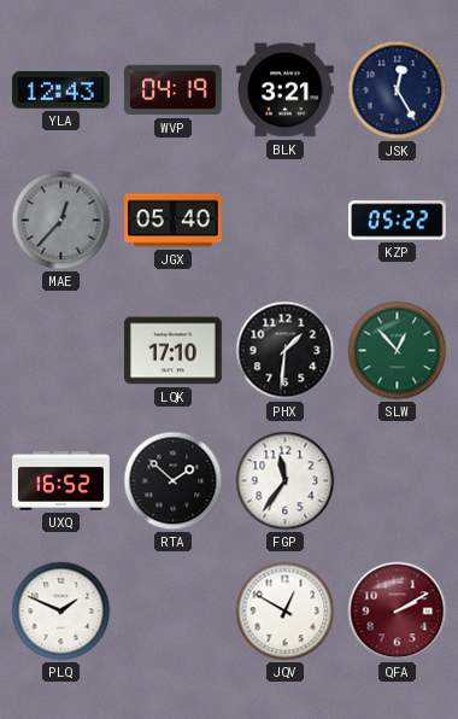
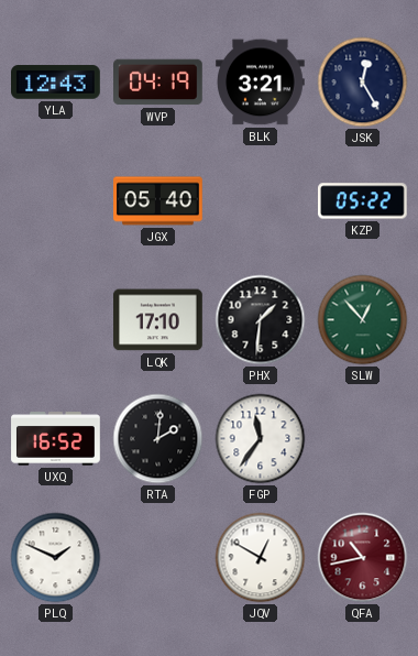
MAE: 12:37 -> none (61, 221)
RTA: 1:52 -> 2:01 (158, 439)
QFA: 2:10 -> 10:43 (363, 558)
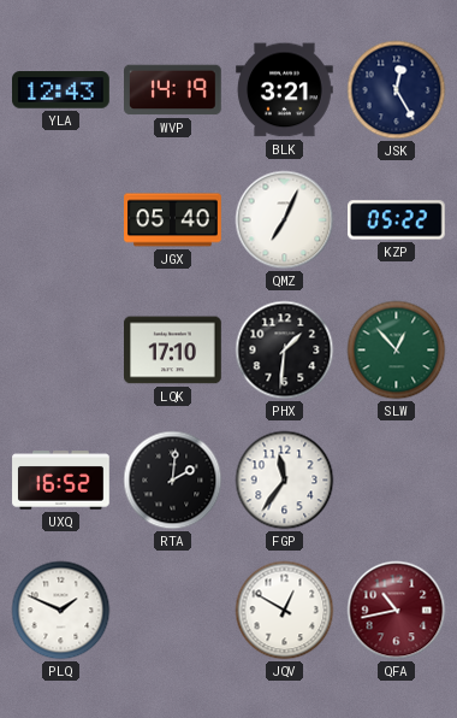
WVP: 04:19 -> 14:19 (173, 90)
QMZ: none -> 7:04 (285, 220)
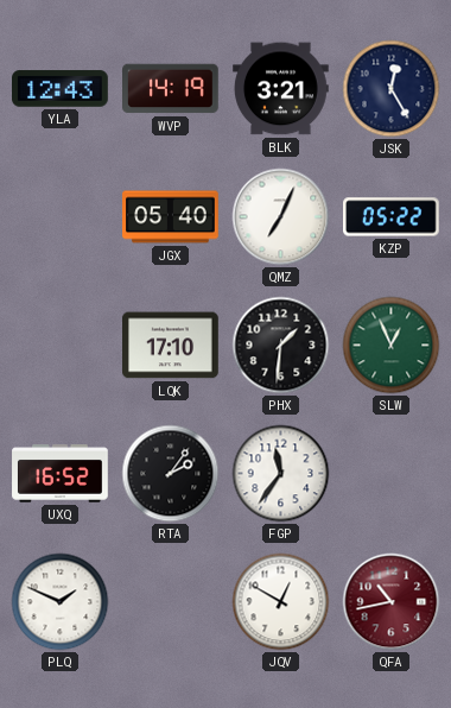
SLW: 12:53 -> 12:56 (392, 346)
RTA: 2:01 -> 2:06 (171, 474)
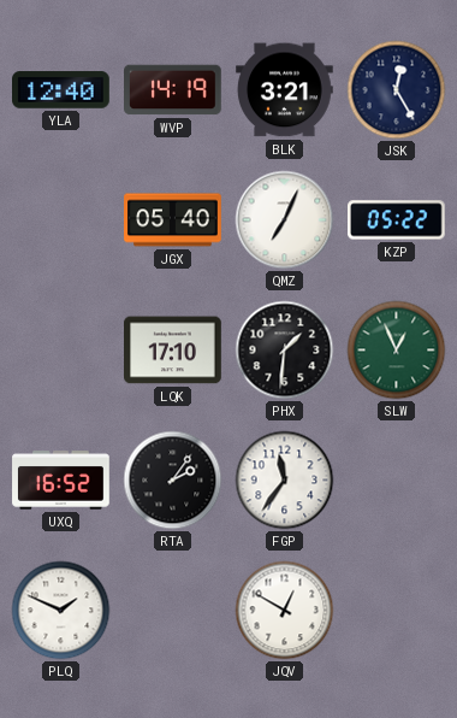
YLA: 12:43 -> 12:40 (61, 90)
QFA: 10:43 -> none (392, 602)
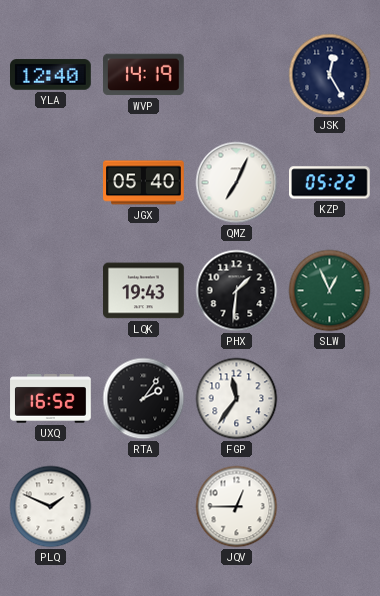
BLK: 3:21 -> none (285, 90)
LQK: 17:10 -> 19:43 (144, 291)
JQV: 12:50 -> 12:45 (237, 507)
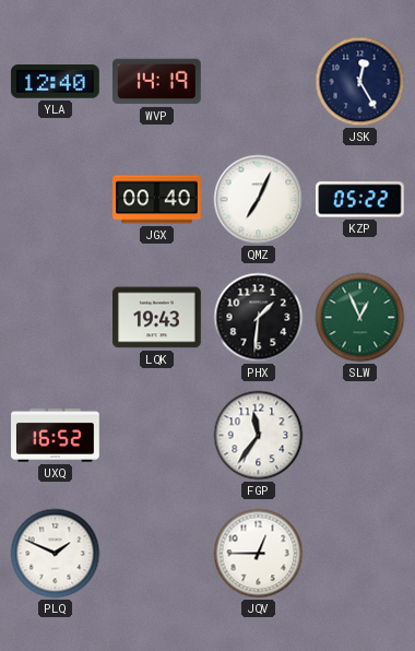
JGX: 05:40 -> 00:40 (157, 200)
RTA: 2:06 -> none (144, 399)
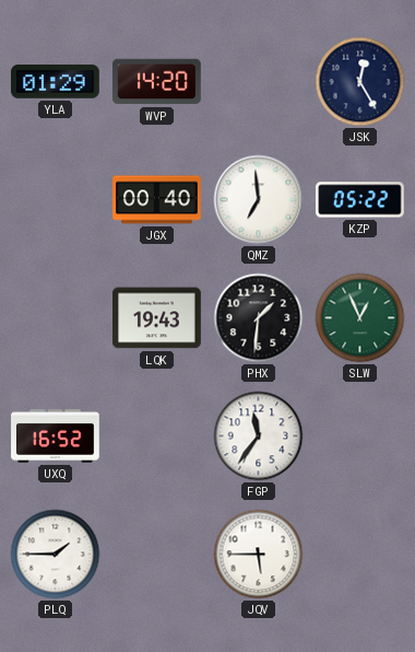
YLA: 12:40 -> 01:29 (56, 82)
WVP: 14:19 -> 14:20 (157, 82)
QMZ: 7:04 -> 6:59 (259, 200)
PLQ: 1:49 -> 1:45 (56, 555)
JQV: 12:45 -> 5:45 (259, 555)
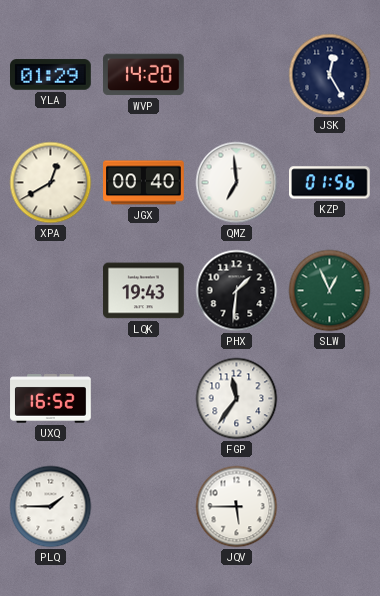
XPA: none -> 12:40 (51, 183)
KZP: 05:22 -> 01:56 (330, 183)
